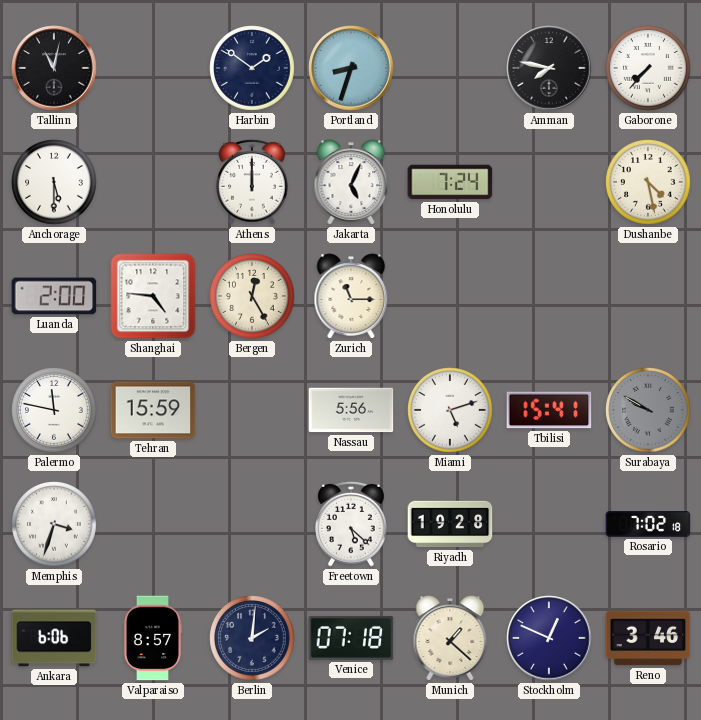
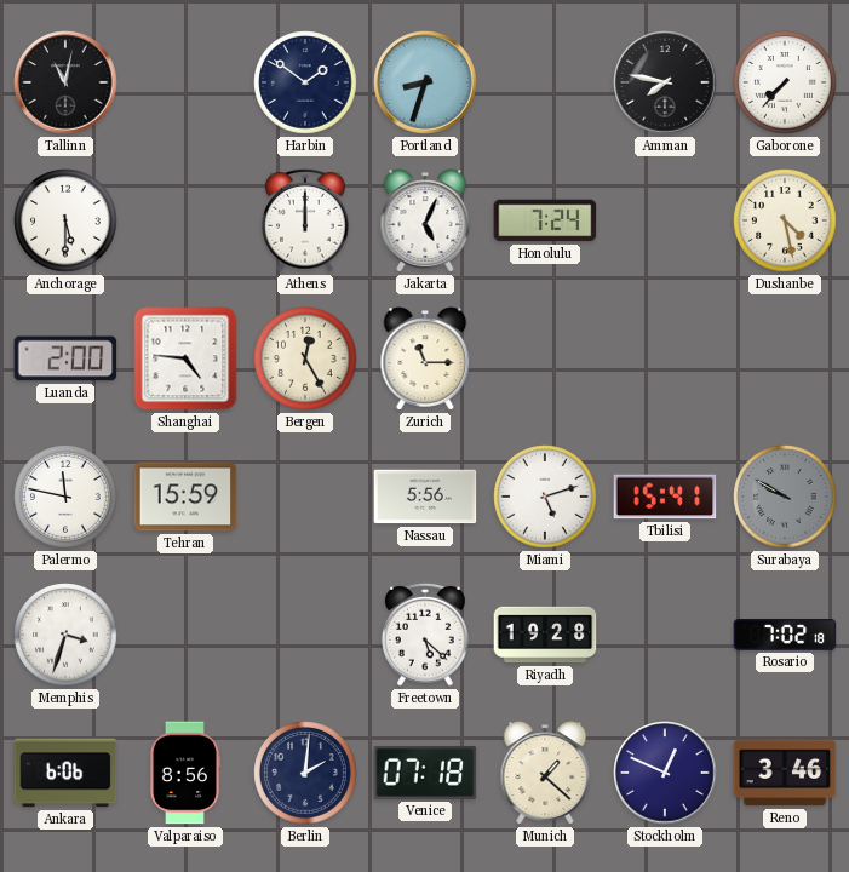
Valparaiso: 8:57 -> 8:56 (184, 773)
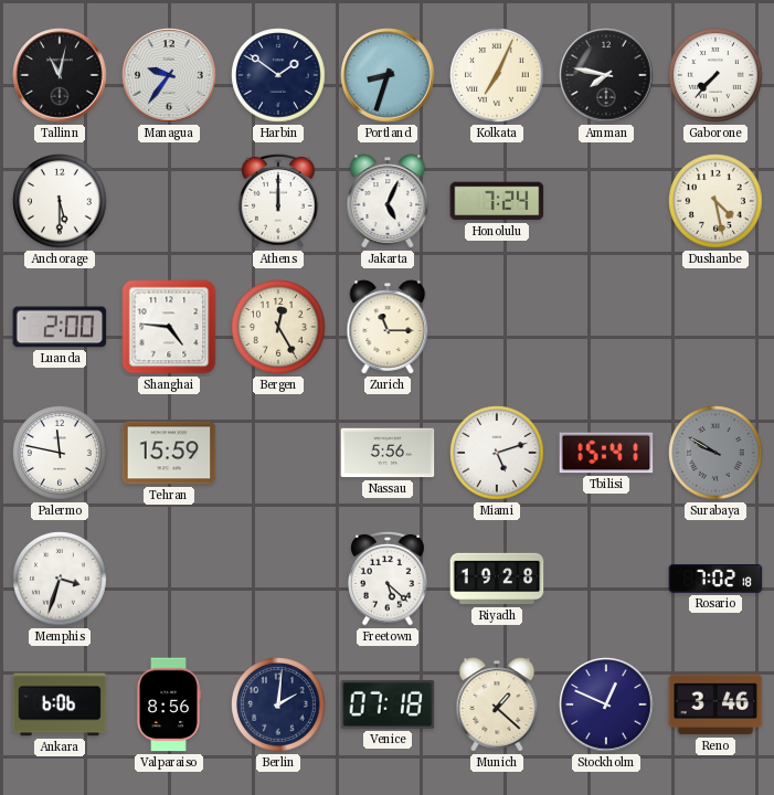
Managua: none -> 9:36 (169, 75)
Kolkata: none -> 7:04 (497, 75)
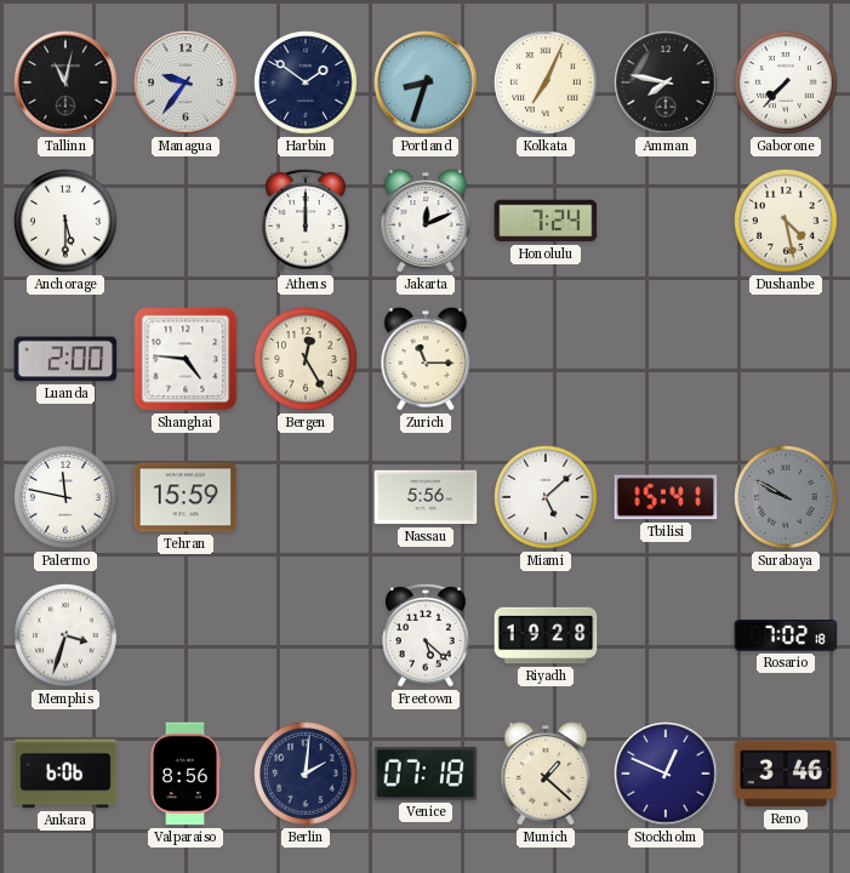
Jakarta: 5:04 -> 12:11 (426, 221)
Miami: 5:12 -> 5:08 (546, 497)
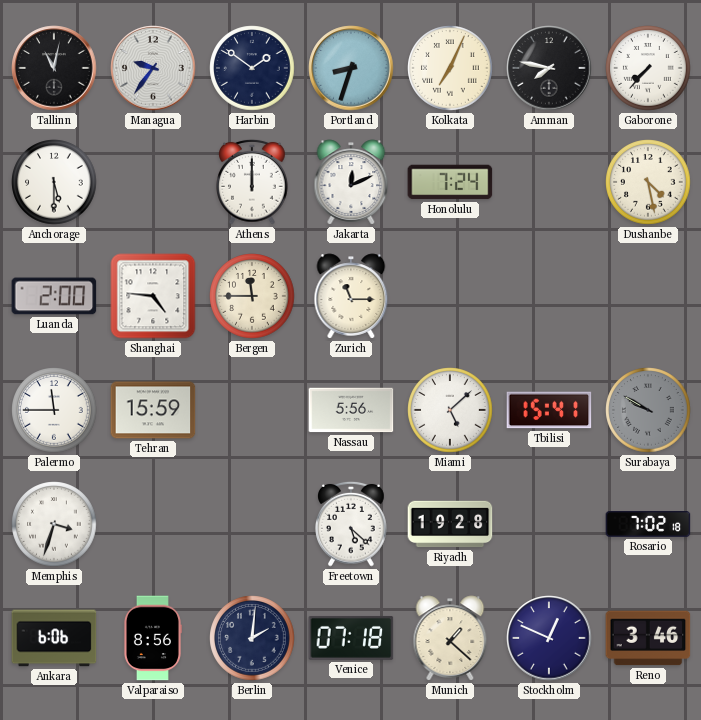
Bergen: 12:25 -> 11:45 (252, 296)
Palermo: 11:47 -> 11:45 (54, 410)
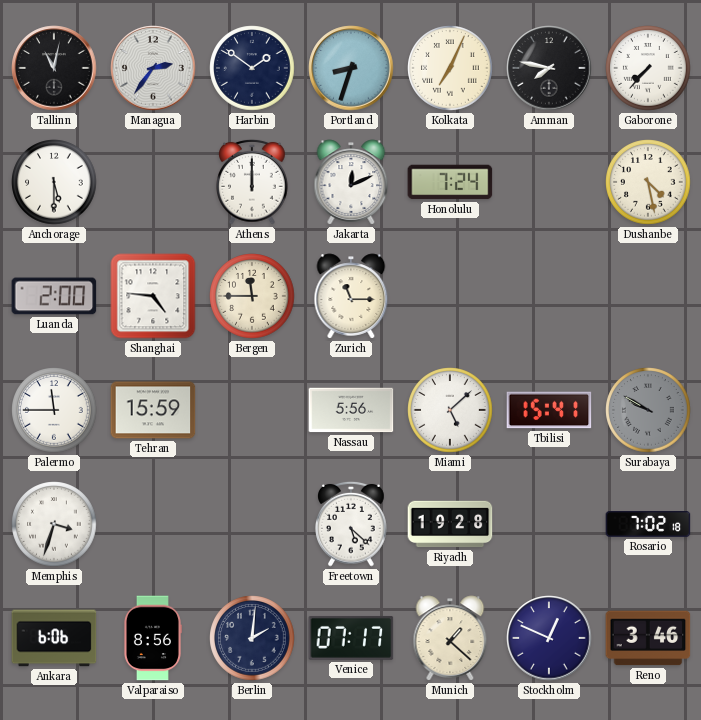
Managua: 9:36 -> 2:36 (153, 68)
Venice: 07:18 -> 07:17 (351, 638)
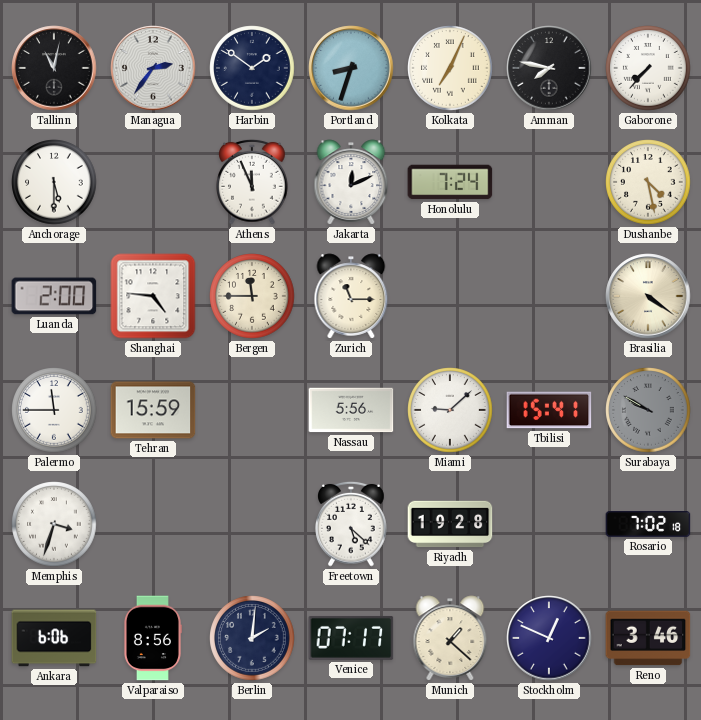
Athens: 12:00 -> 11:56 (252, 182)
Brasilia: none -> 4:21 (648, 296)
Miami: 5:08 -> 9:08 (450, 410)
